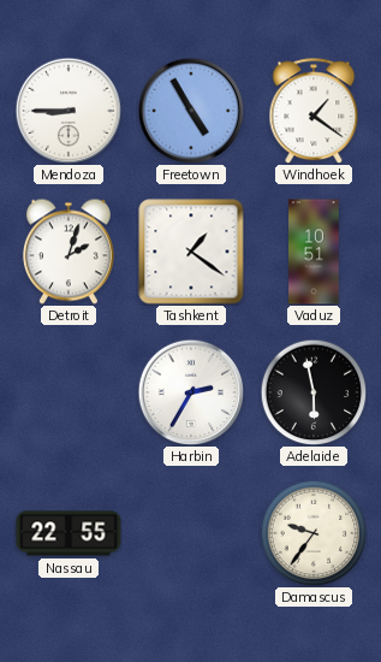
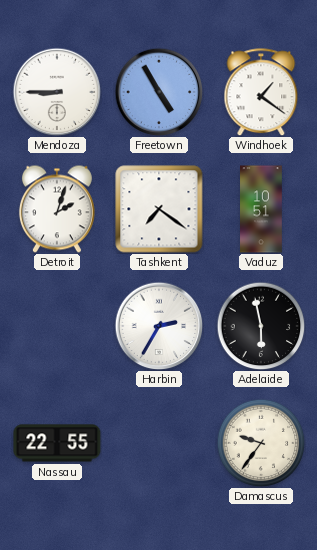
Tashkent: 1:21 -> 7:21 (159, 209)
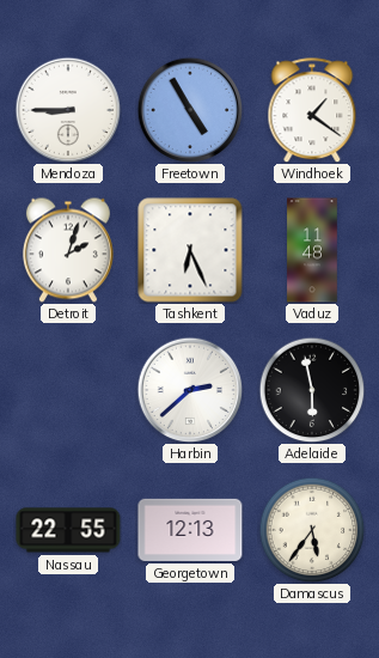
Tashkent: 7:21 -> 6:26 (190, 250)
Vaduz: 10:51 -> 11:48 (312, 250)
Harbin: 2:35 -> 2:38 (190, 390)
Georgetown: none -> 12:13 (190, 530)
Damascus: 9:36 -> 5:36 (312, 530)
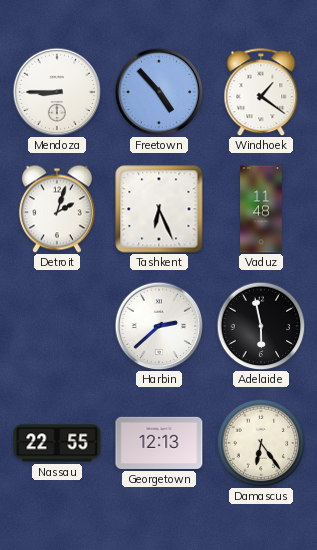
Freetown: 4:55 -> 4:53 (159, 92)
Damascus: 5:36 -> 6:24 (261, 443)
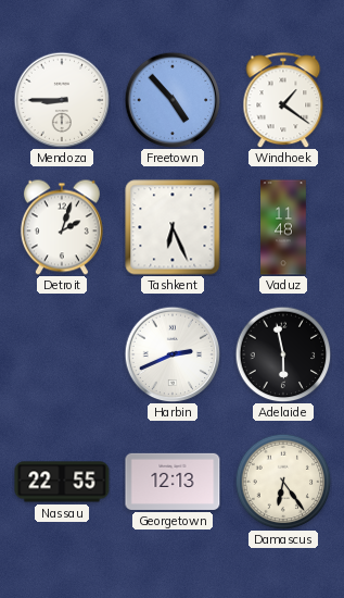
Harbin: 2:38 -> 2:41 (173, 354)
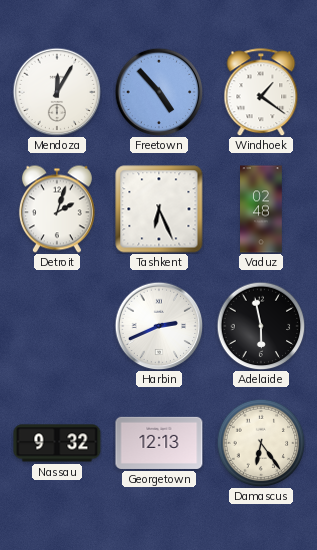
Mendoza: 8:45 -> 12:05 (57, 92)
Vaduz: 11:48 -> 02:48 (261, 209)
Nassau: 22:55 -> 9:32 (57, 443)
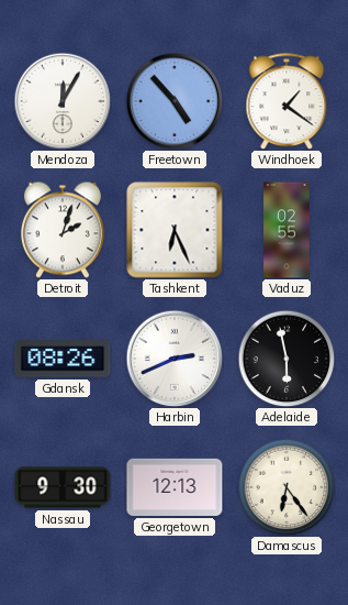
Vaduz: 02:48 -> 02:55 (287, 230)
Gdansk: none -> 08:26 (63, 359)
Nassau: 9:32 -> 9:30 (63, 487)
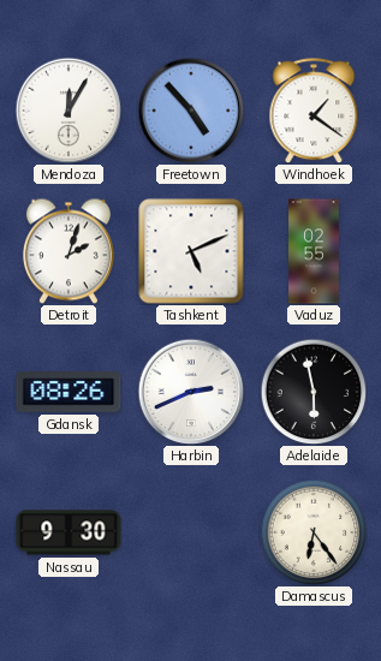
Tashkent: 6:26 -> 5:11 (191, 251)
Georgetown: 12:13 -> none (175, 487)
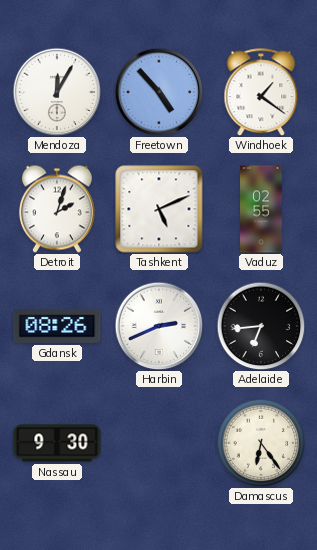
Adelaide: 5:58 -> 6:44 (261, 326)
